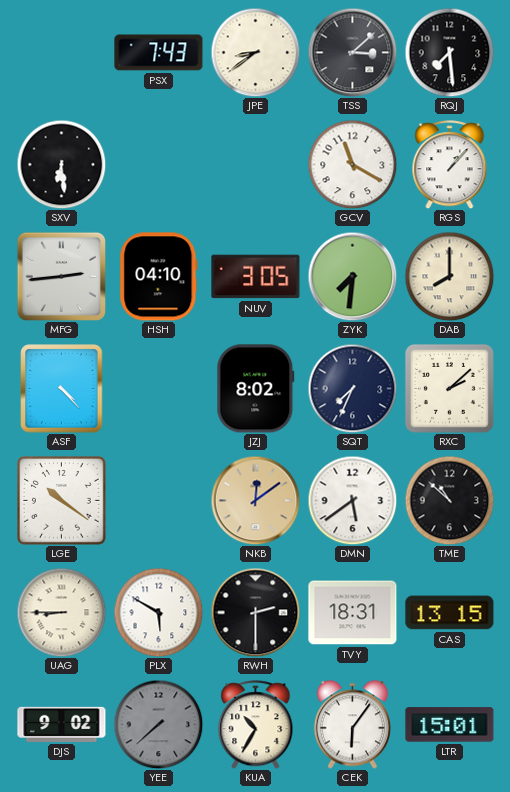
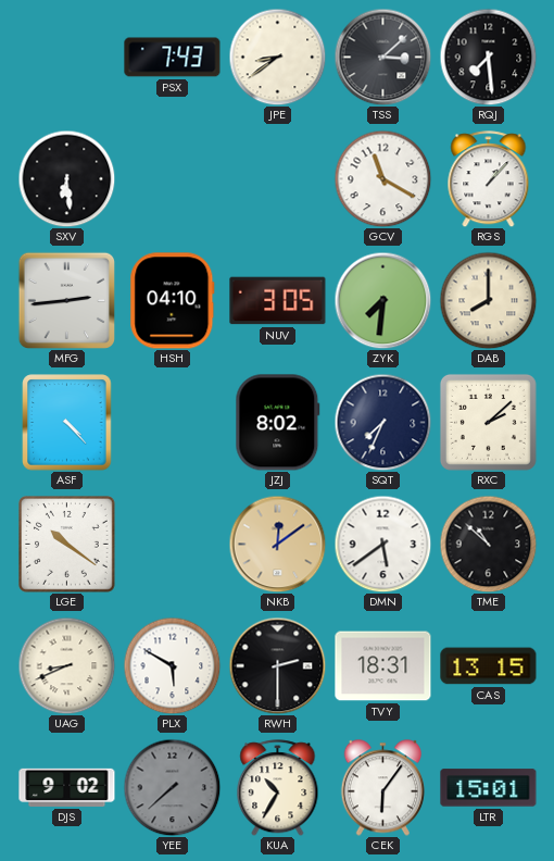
UAG: 8:45 -> 8:41 (66, 665)
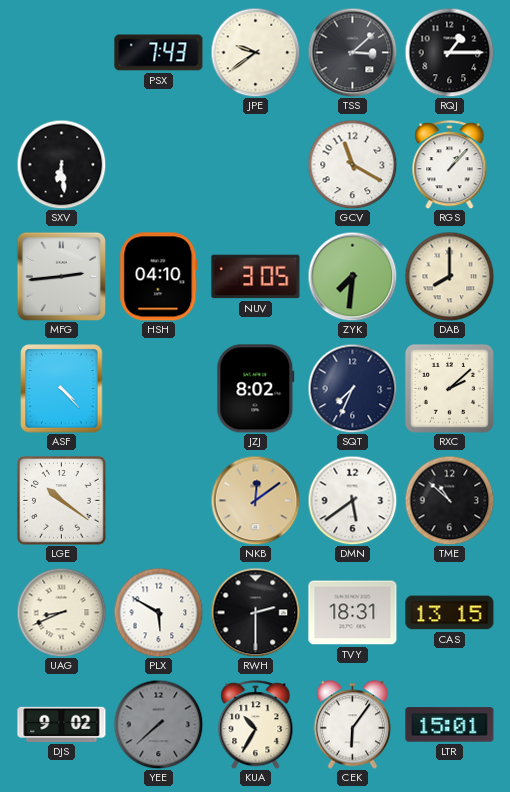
JPE: 8:39 -> 9:39 (255, 52)
RQJ: 7:29 -> 1:15 (449, 52)
